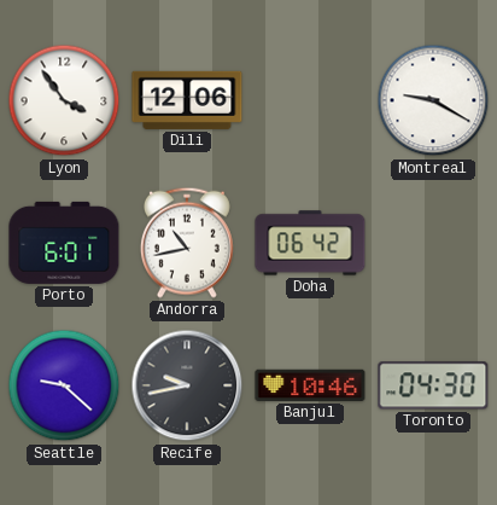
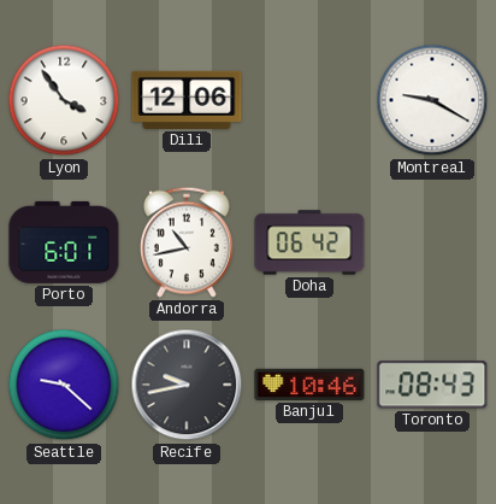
Toronto: 04:30 -> 08:43 (432, 385)
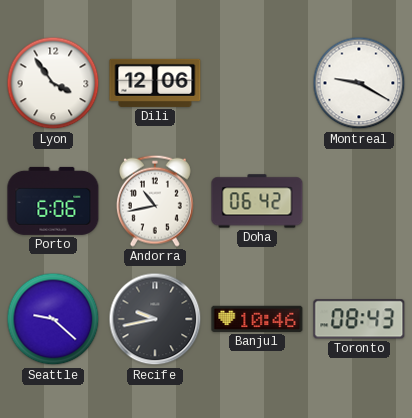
Porto: 6:01 -> 6:06 (53, 201)
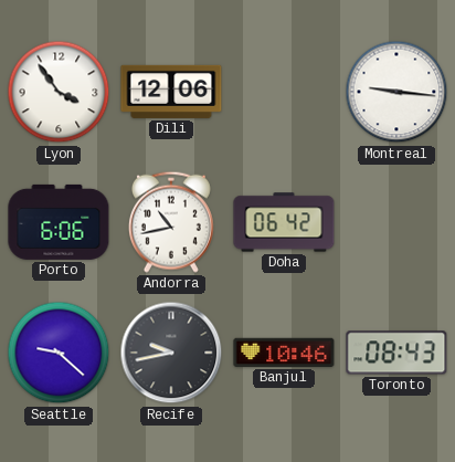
Montreal: 9:20 -> 9:16 (396, 92)
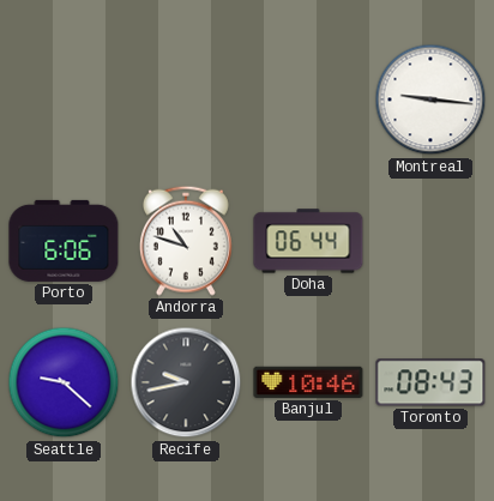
Lyon: 3:54 -> none (59, 92)
Dili: 12:06 -> none (171, 92)
Andorra: 10:43 -> 10:48 (186, 241)
Doha: 06:42 -> 06:44 (308, 241)
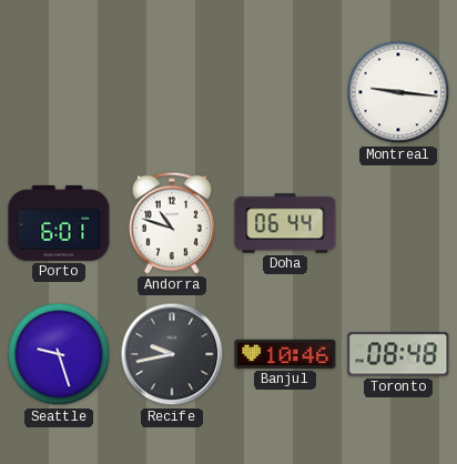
Porto: 6:06 -> 6:01 (59, 223)
Seattle: 9:22 -> 9:27 (59, 354)
Toronto: 08:43 -> 08:48 (398, 354)
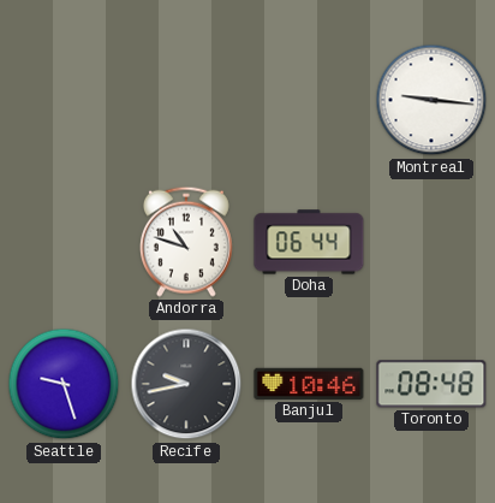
Porto: 6:01 -> none (59, 223)
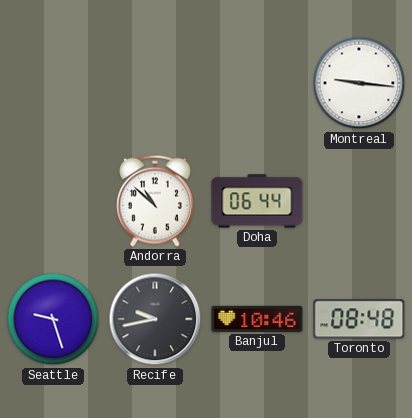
Andorra: 10:48 -> 10:52 (155, 201)
